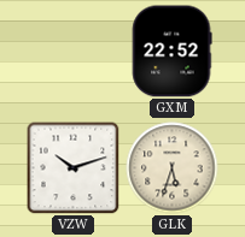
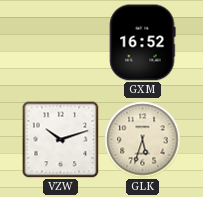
GXM: 22:52 -> 16:52 (142, 43)
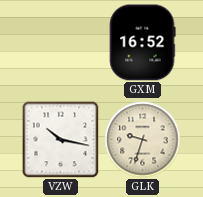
VZW: 10:12 -> 10:17 (60, 139)
GLK: 5:33 -> 9:33 (143, 140)
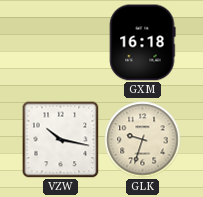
GXM: 16:52 -> 16:18 (142, 43)
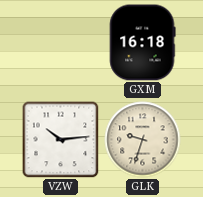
VZW: 10:17 -> 10:14 (60, 139)
